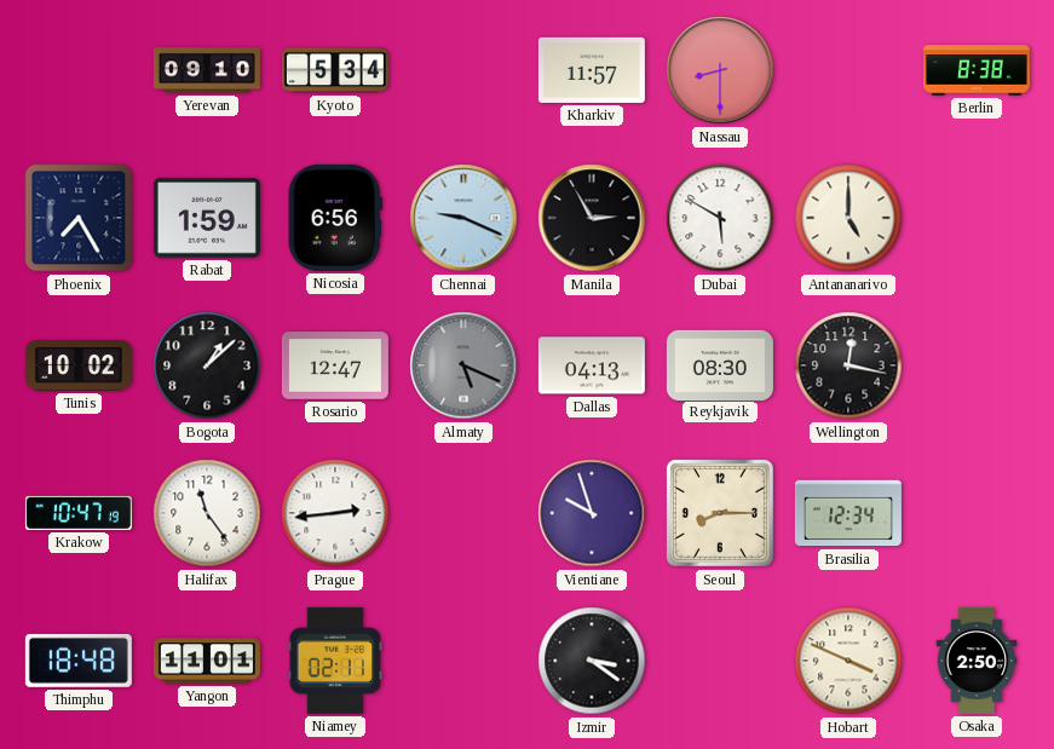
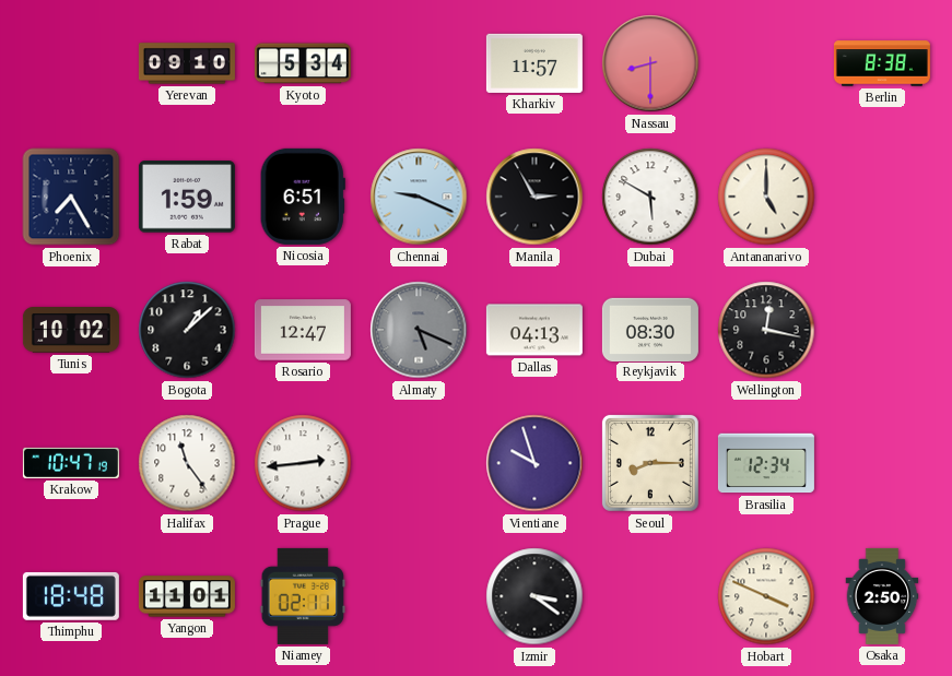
Nicosia: 6:56 -> 6:51 (303, 197)
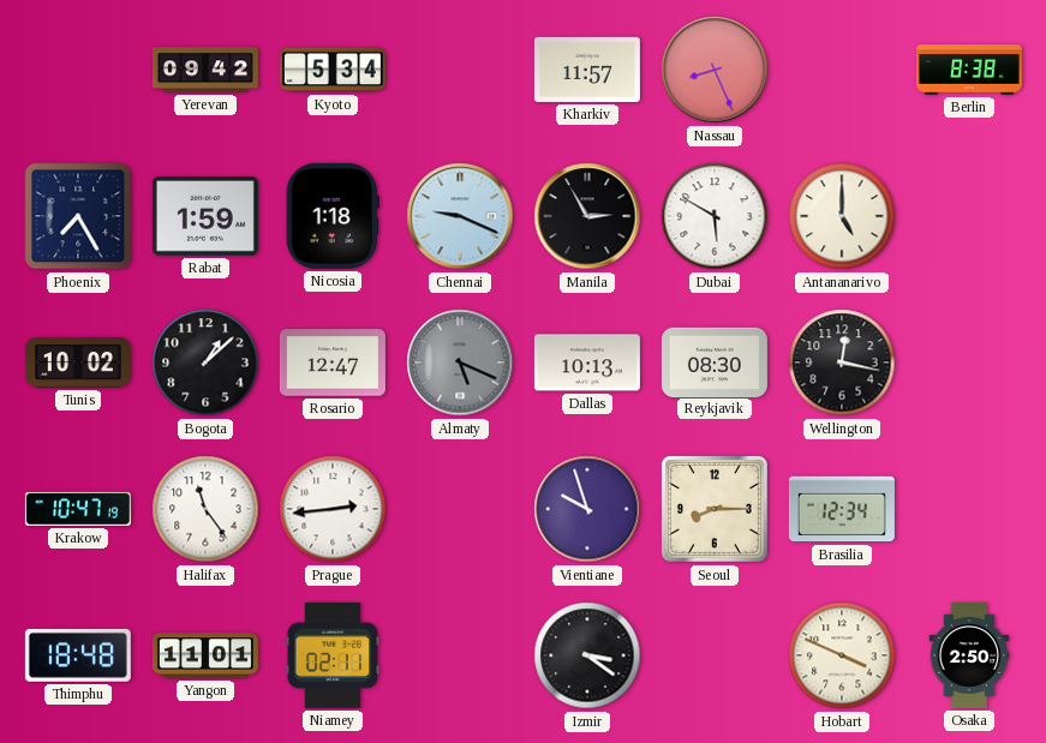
Yerevan: 09:10 -> 09:42 (205, 70)
Nassau: 8:30 -> 8:26 (715, 70)
Nicosia: 6:51 -> 1:18 (333, 216)
Dallas: 04:13 -> 10:13 (587, 362)
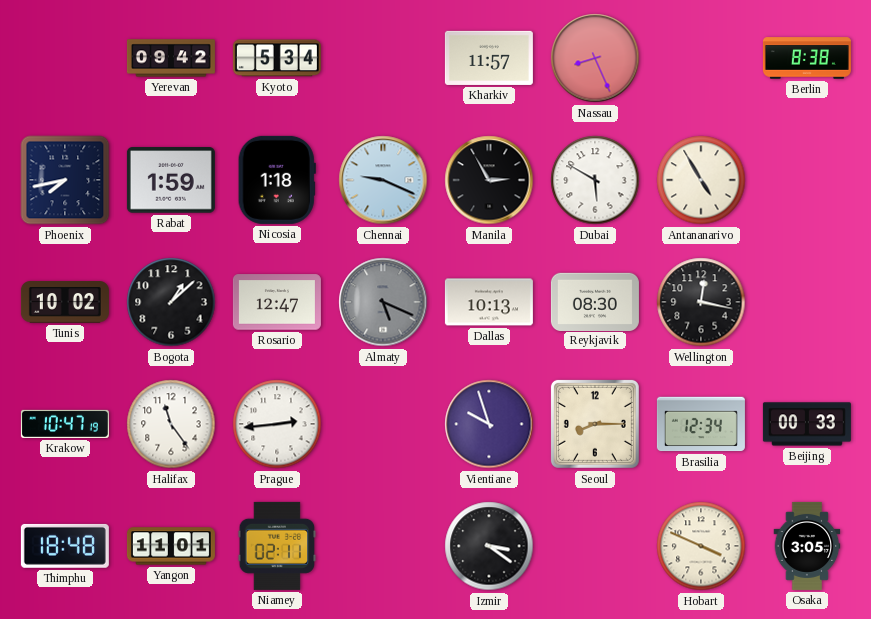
Phoenix: 7:25 -> 7:43 (65, 180)
Antananarivo: 5:00 -> 4:55 (701, 180)
Beijing: none -> 00:33 (807, 424)
Osaka: 2:50 -> 3:05 (807, 546)
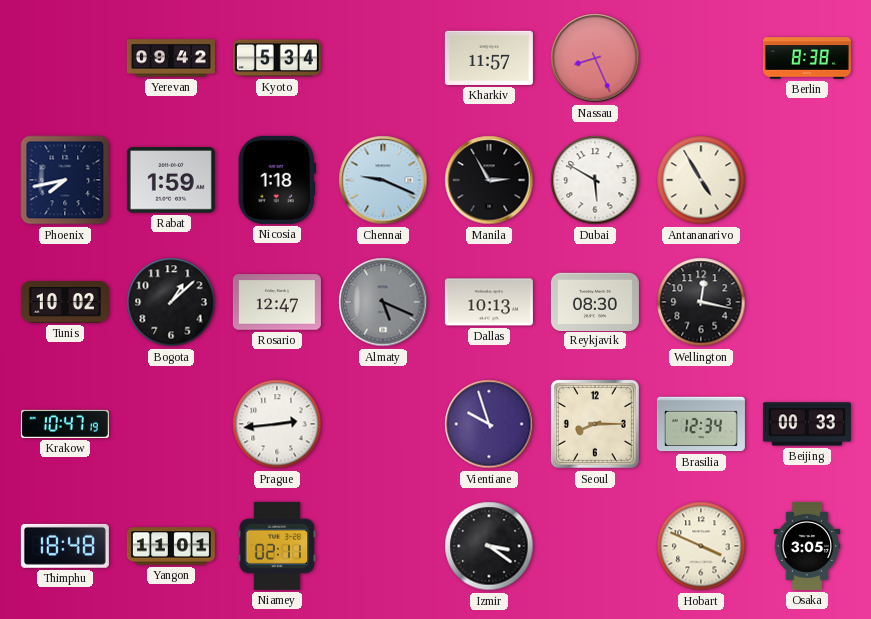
Halifax: 11:24 -> none (171, 424)
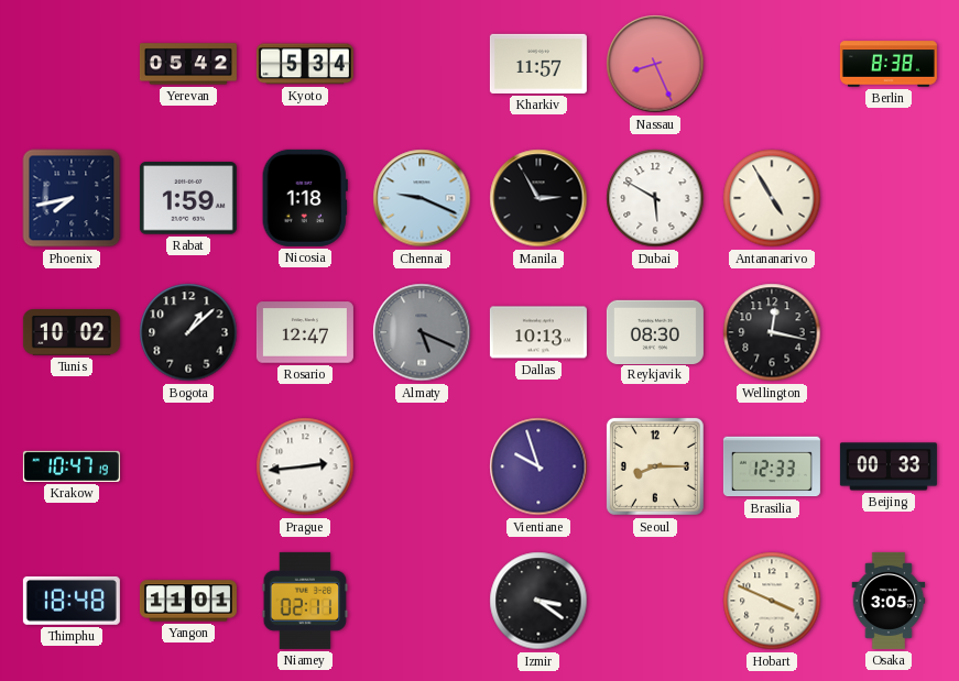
Yerevan: 09:42 -> 05:42 (188, 64)
Brasilia: 12:34 -> 12:33 (772, 466)
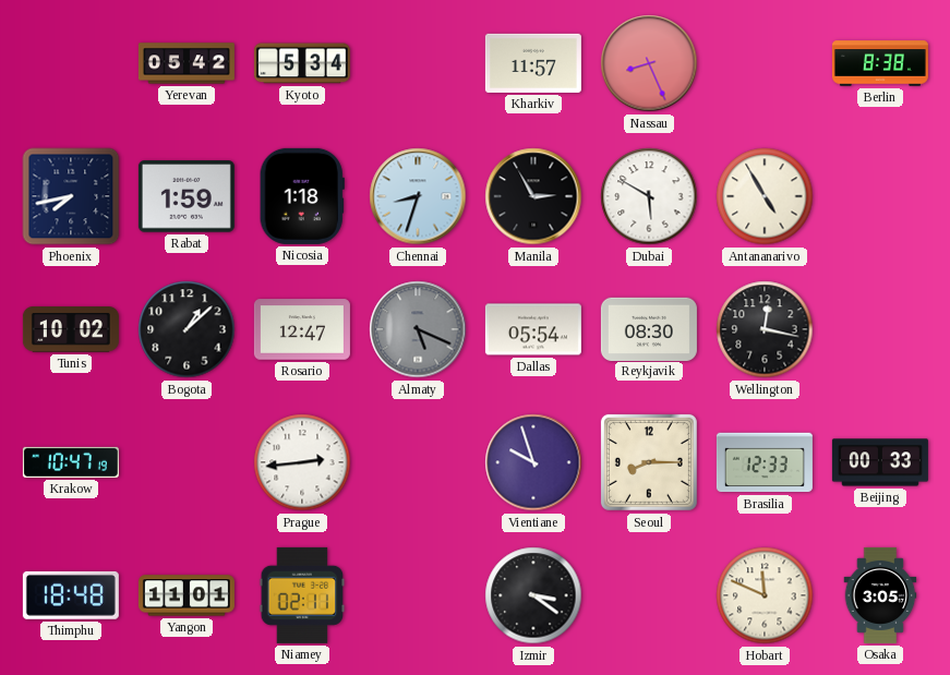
Chennai: 9:19 -> 8:33 (418, 196)
Dallas: 10:13 -> 05:54 (533, 329)
Hobart: 3:49 -> 11:49 (765, 595)
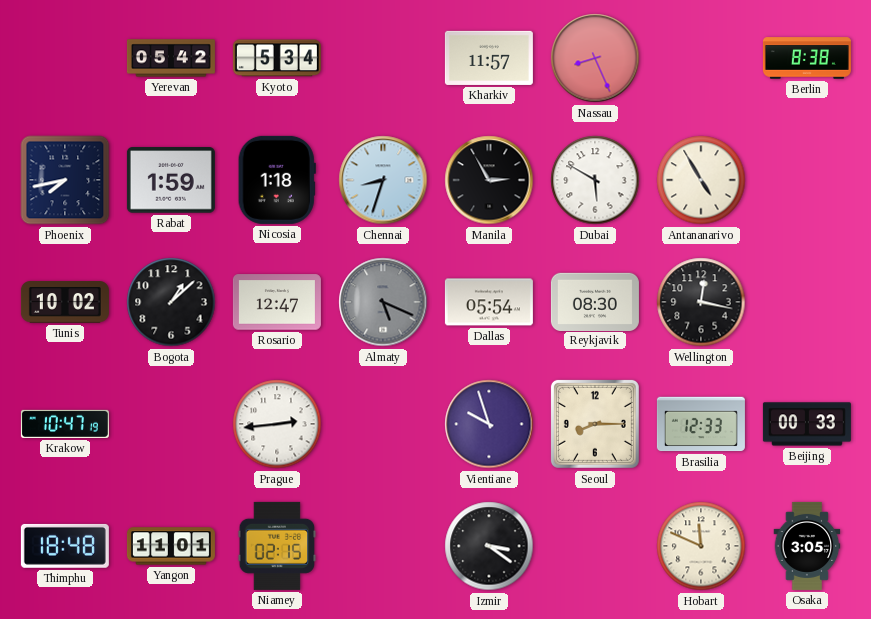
Niamey: 02:11 -> 02:15 (277, 546)
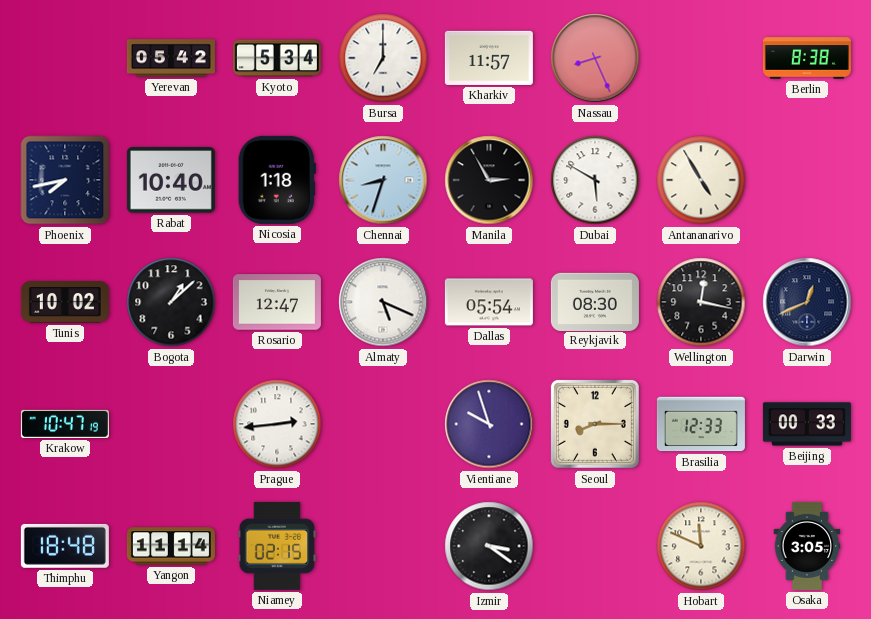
Bursa: none -> 7:00 (383, 58)
Rabat: 1:59 -> 10:40 (171, 180)
Almaty dial: grey -> white (383, 302)
Darwin: none -> 12:41 (807, 302)
Yangon: 11:01 -> 11:14 (171, 546)
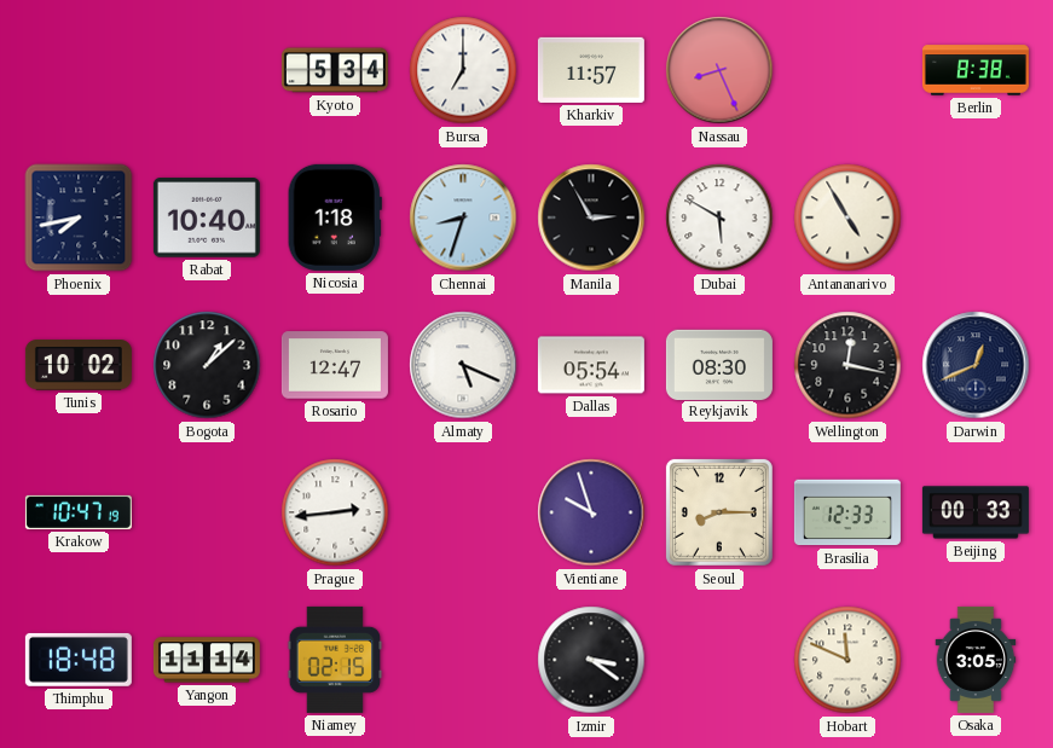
Yerevan: 05:42 -> none (171, 58)
